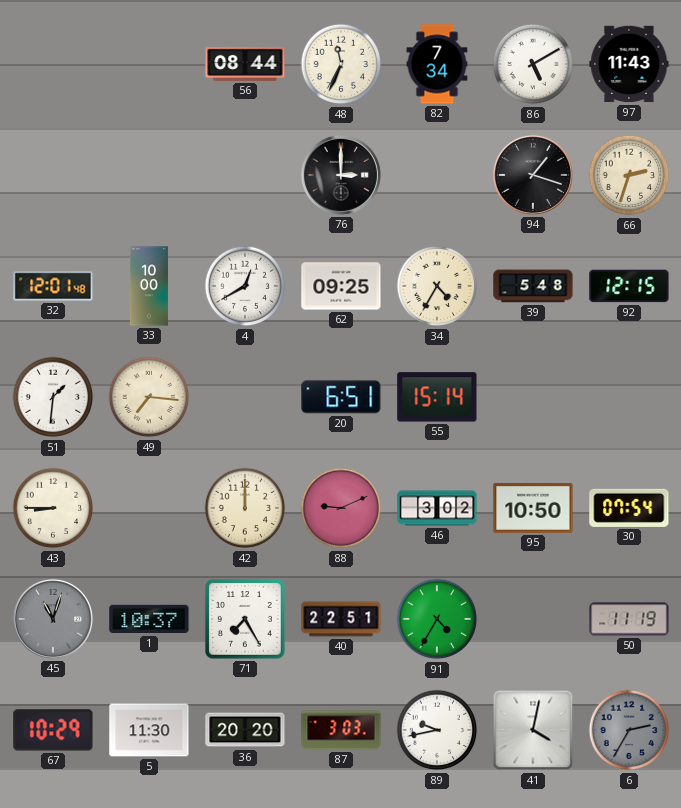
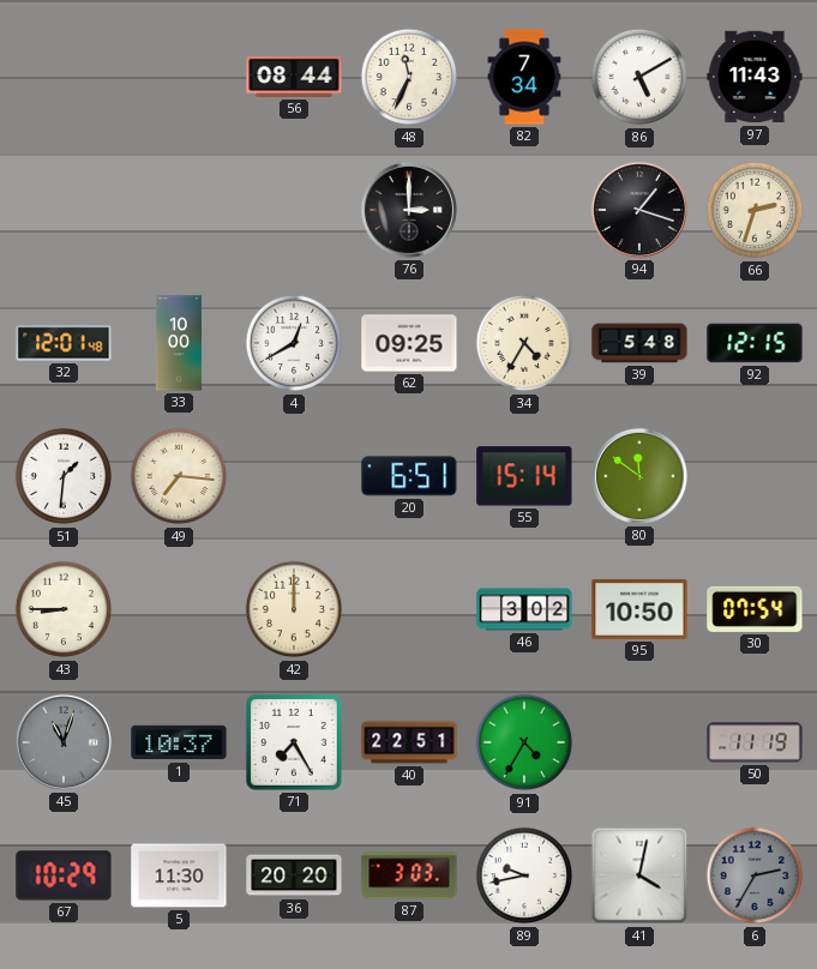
80: none -> 11:51 (639, 476)
88: 9:11 -> none (341, 508)
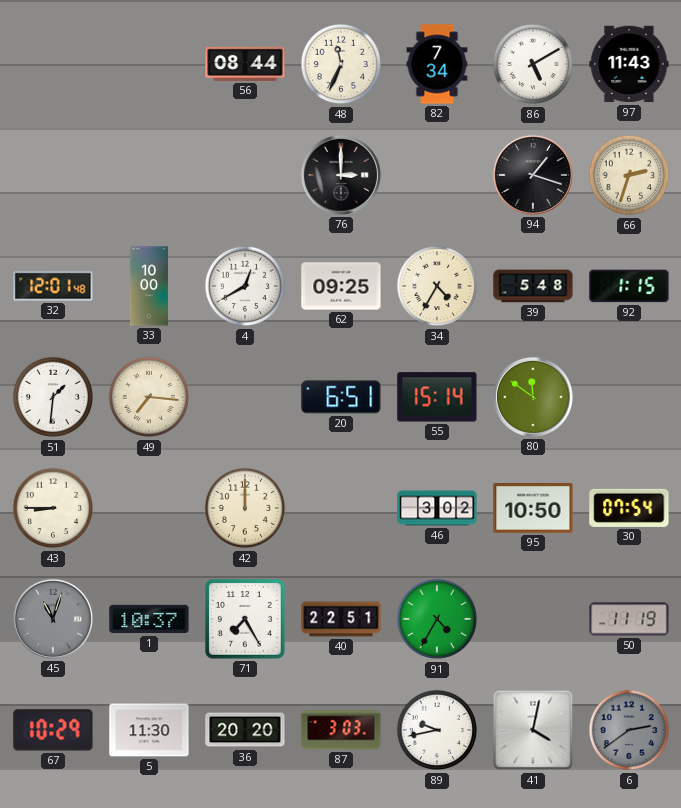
92: 12:15 -> 1:15 (629, 286)
6: 2:35 -> 2:39 (629, 730)
